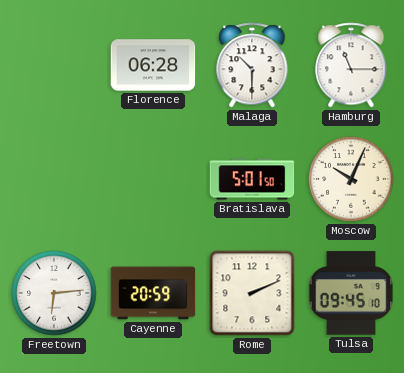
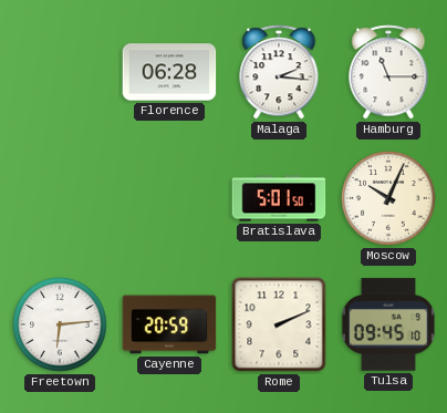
Malaga: 10:30 -> 2:16 (279, 72)
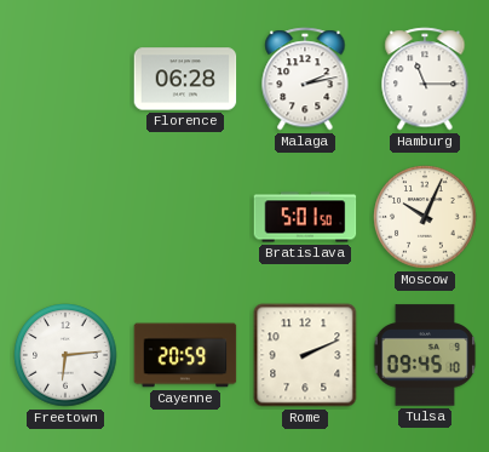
Malaga: 2:16 -> 2:13 (305, 79)
